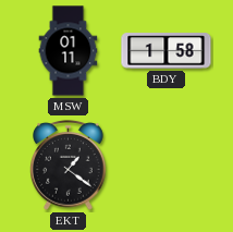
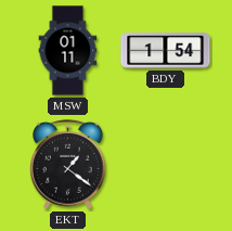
BDY: 1:58 -> 1:54 (166, 51)
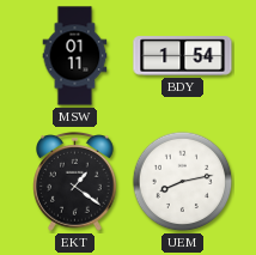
UEM: none -> 8:13 (183, 182)
